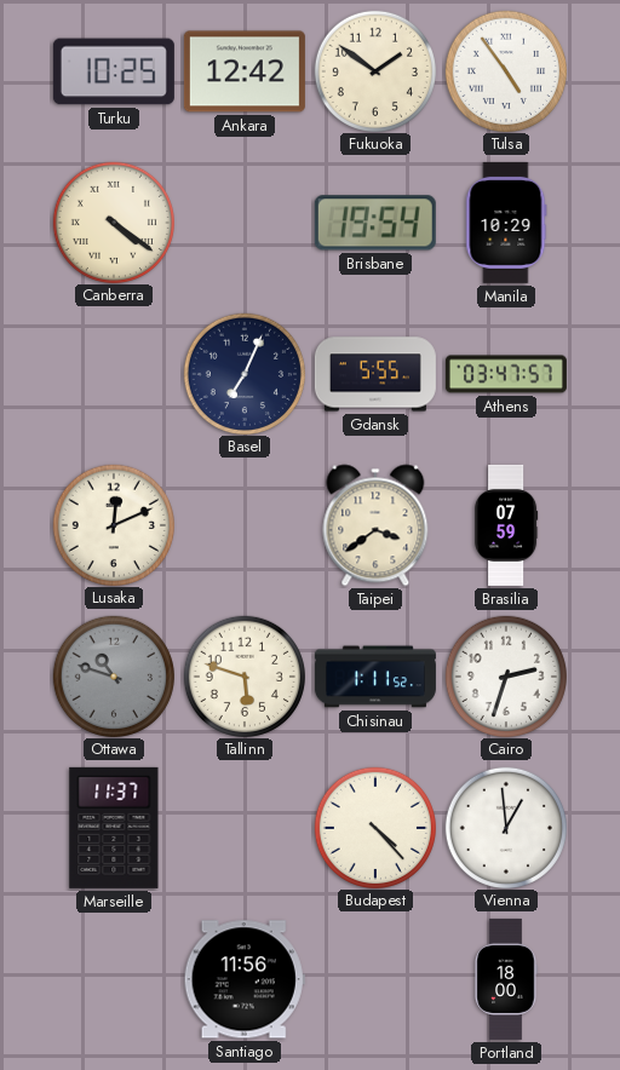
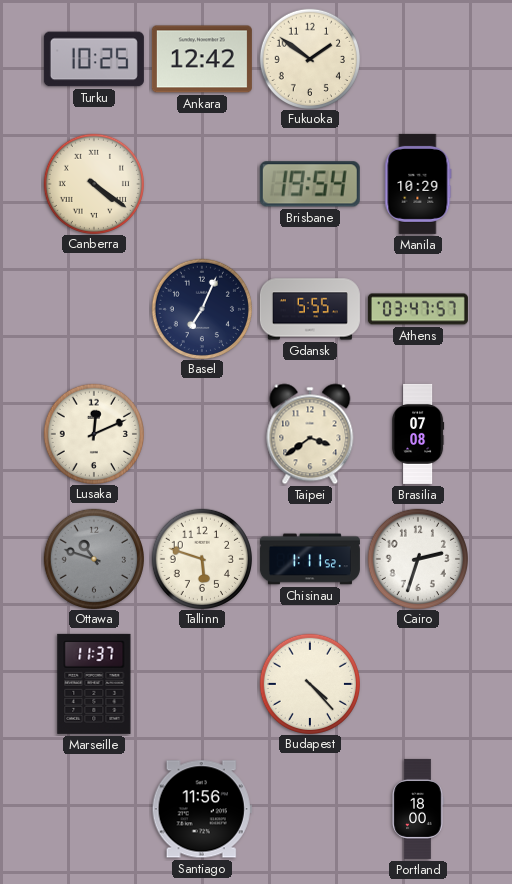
Tulsa: 4:54 -> none (505, 70)
Brasilia: 07:59 -> 07:08 (418, 434)
Vienna: 12:59 -> none (505, 827)
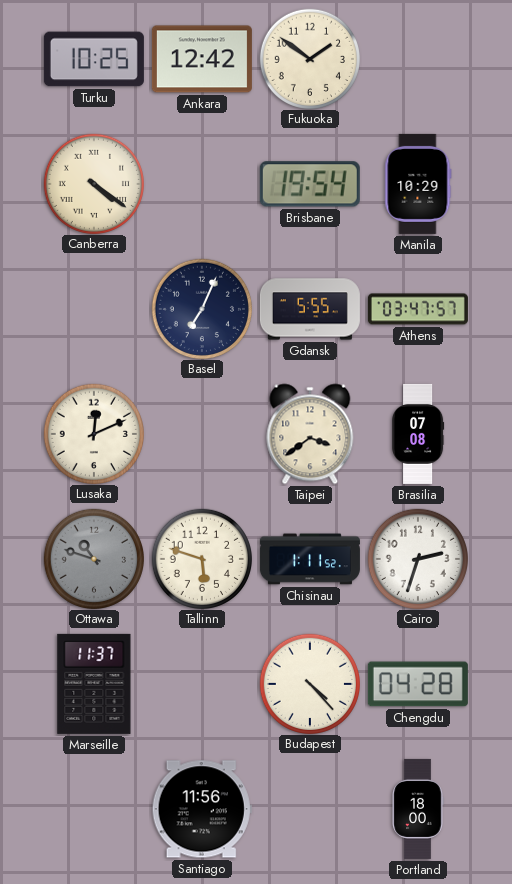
Chengdu: none -> 04:28 (418, 684)
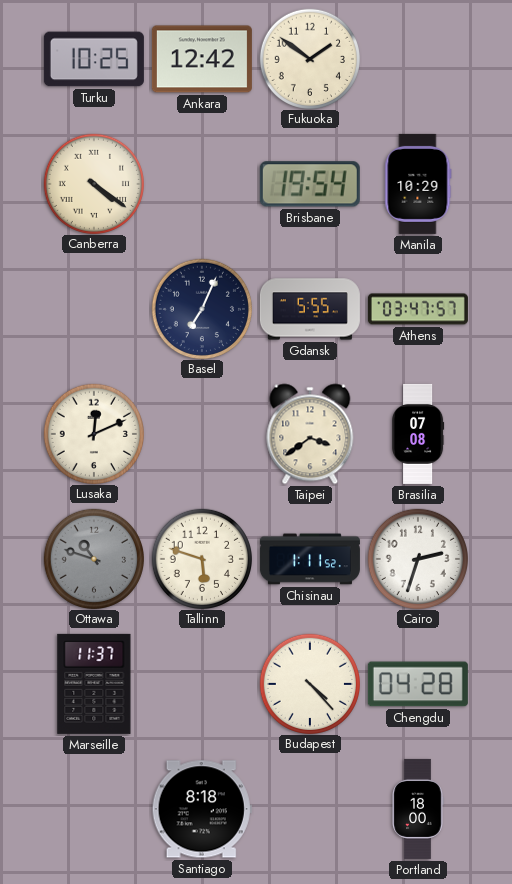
Santiago: 11:56 -> 8:18 (202, 809)
